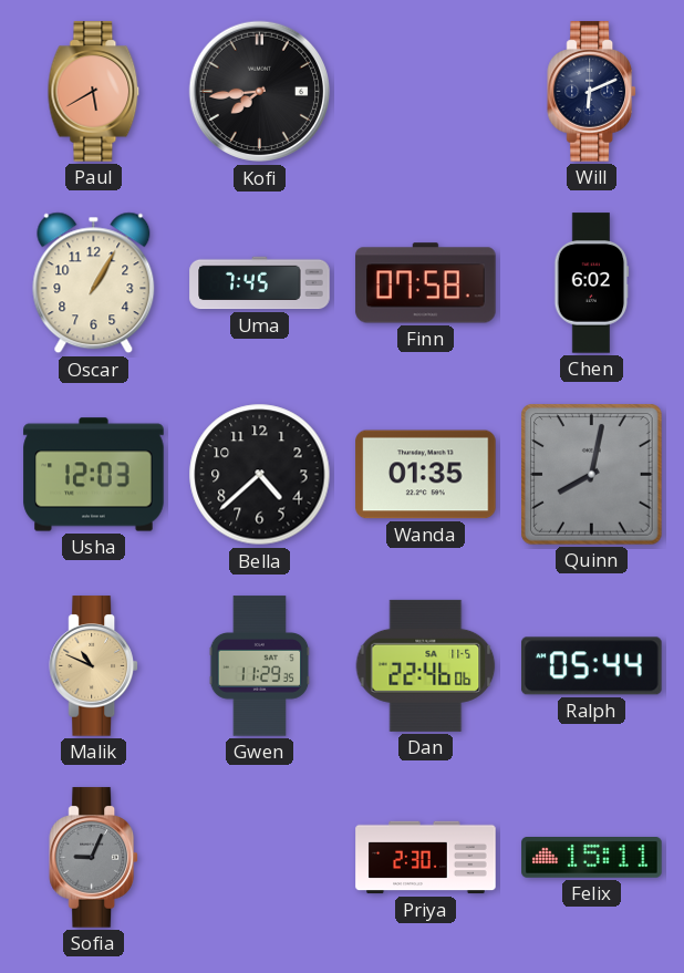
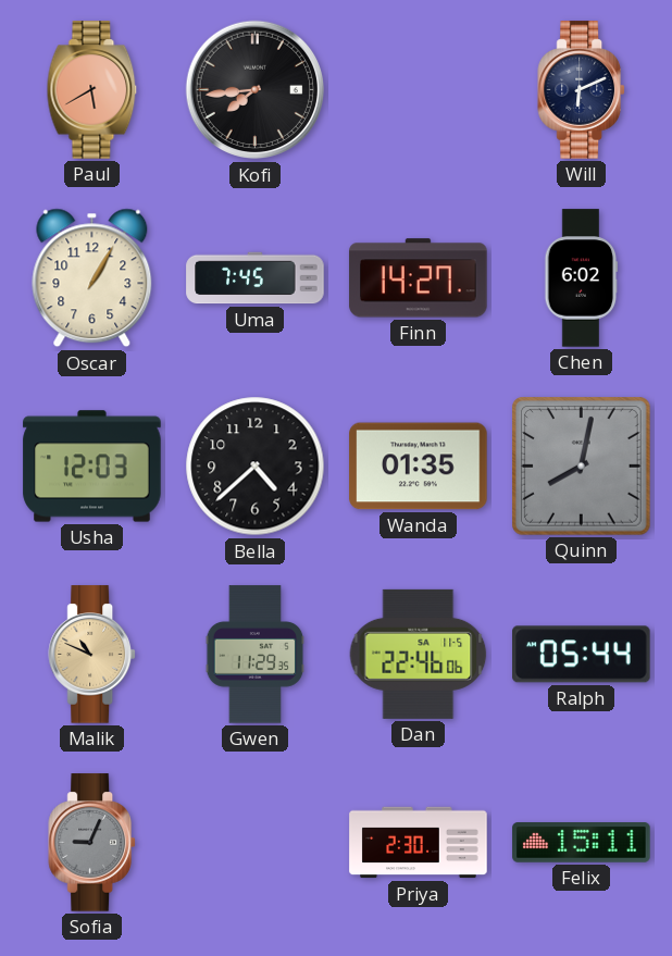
Finn: 07:58 -> 14:27 (419, 278)
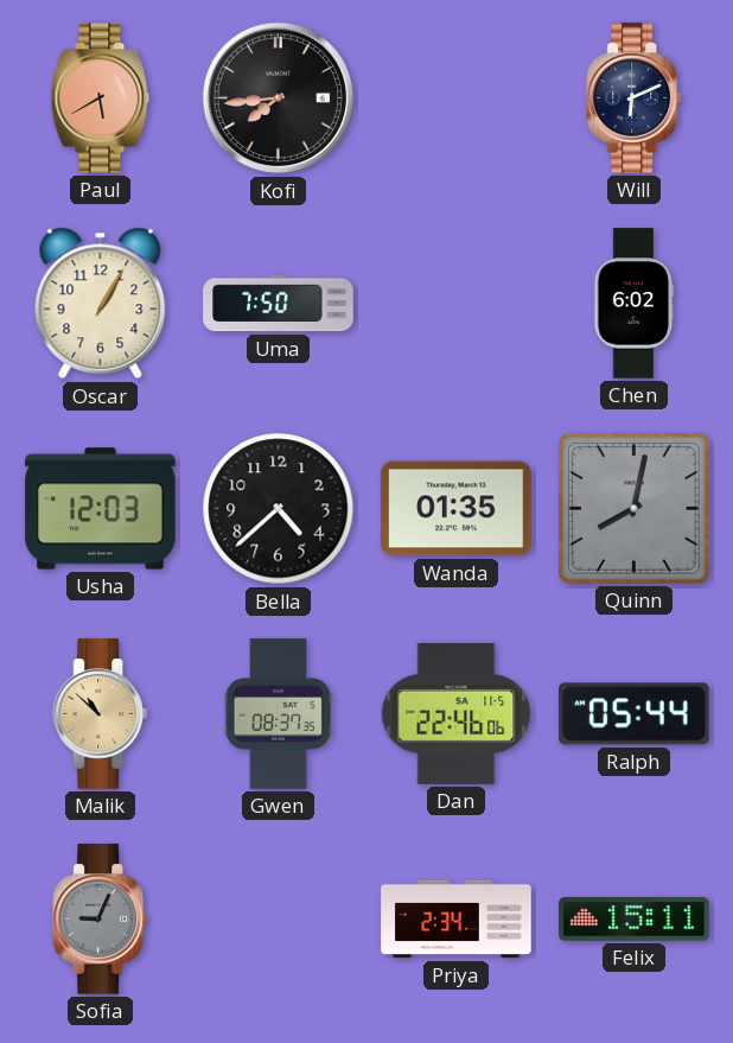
Uma: 7:45 -> 7:50 (279, 304)
Finn: 14:27 -> none (419, 278)
Malik: 10:49 -> 10:52 (100, 714)
Gwen: 11:29 -> 08:37 (279, 714)
Priya: 2:30 -> 2:34 (457, 920)
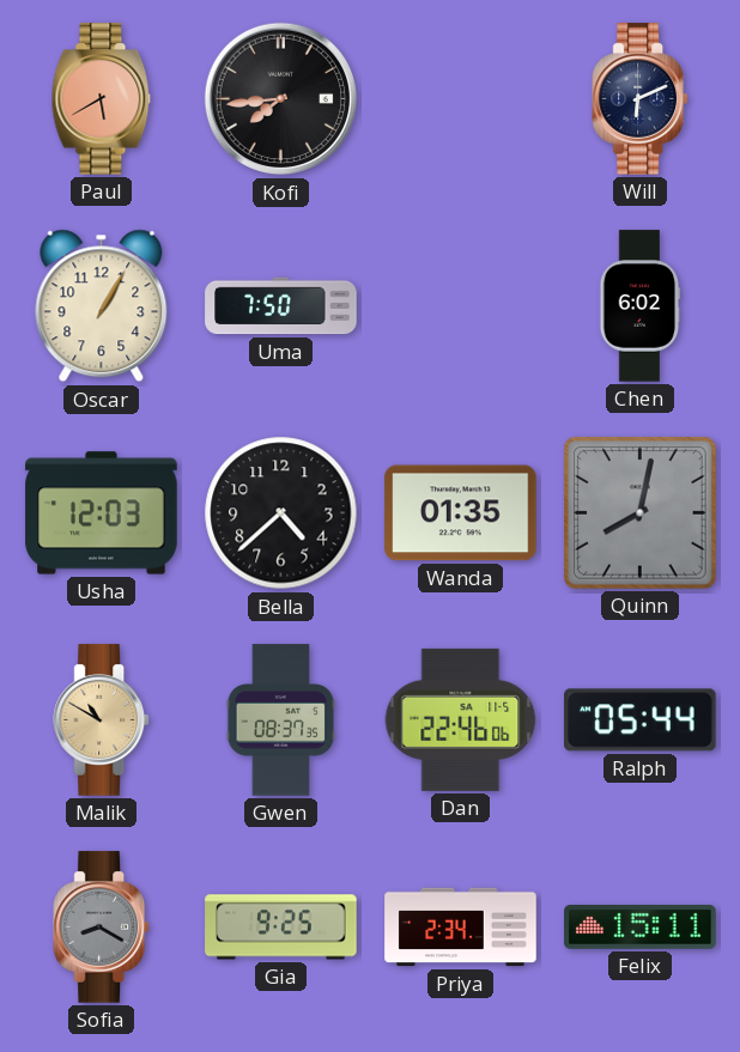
Malik: 10:52 -> 10:50 (101, 720)
Sofia: 9:04 -> 8:20 (101, 928)
Gia: none -> 9:25 (281, 928)
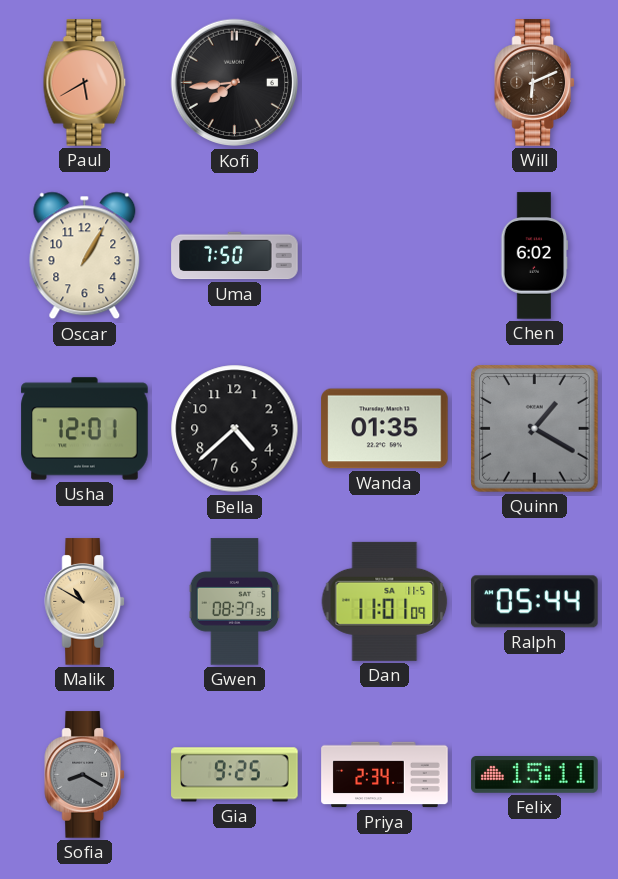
Will dial: navy -> brown (534, 83)
Usha: 12:03 -> 12:01 (85, 429)
Quinn: 8:02 -> 1:20 (535, 429)
Dan: 22:46 -> 11:01 (385, 601)
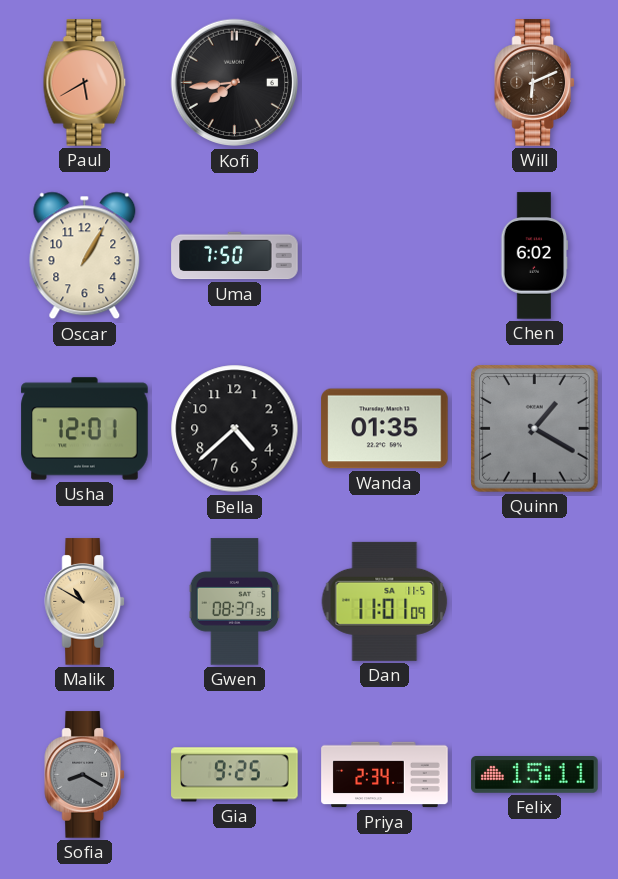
Ralph: 05:44 -> none (535, 602)
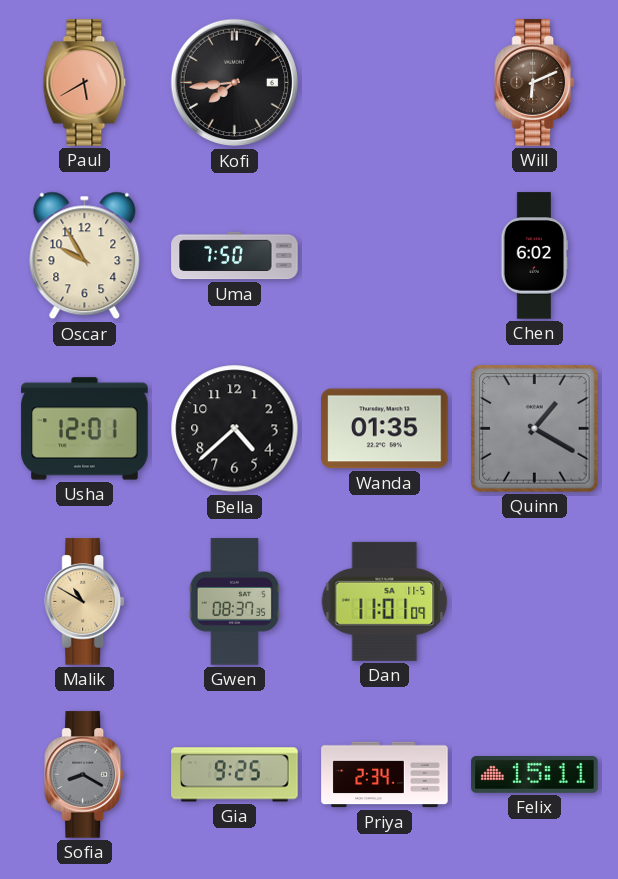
Oscar: 1:05 -> 9:55 (85, 256)
